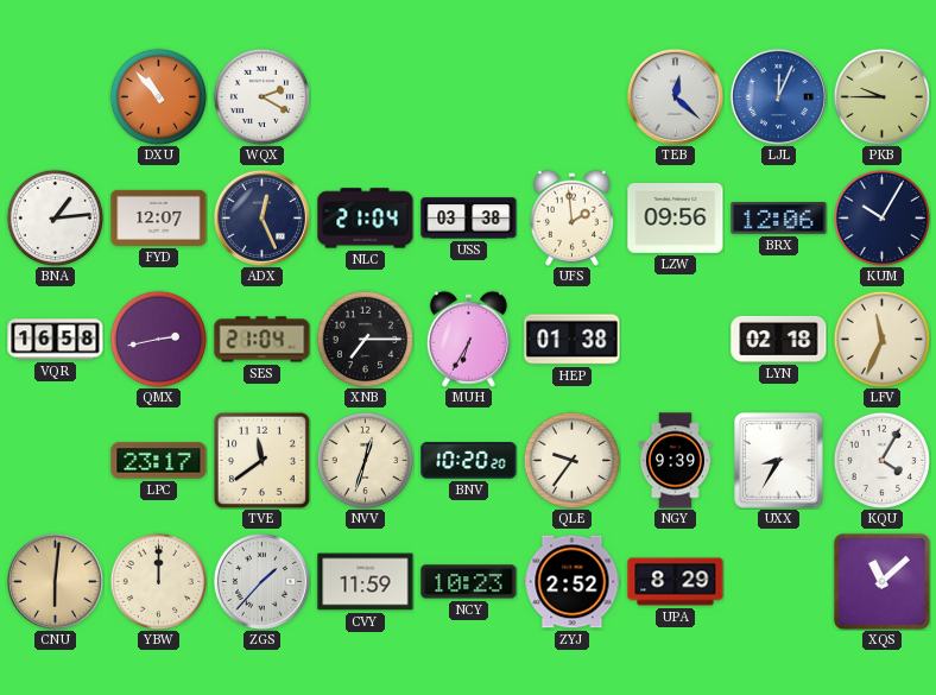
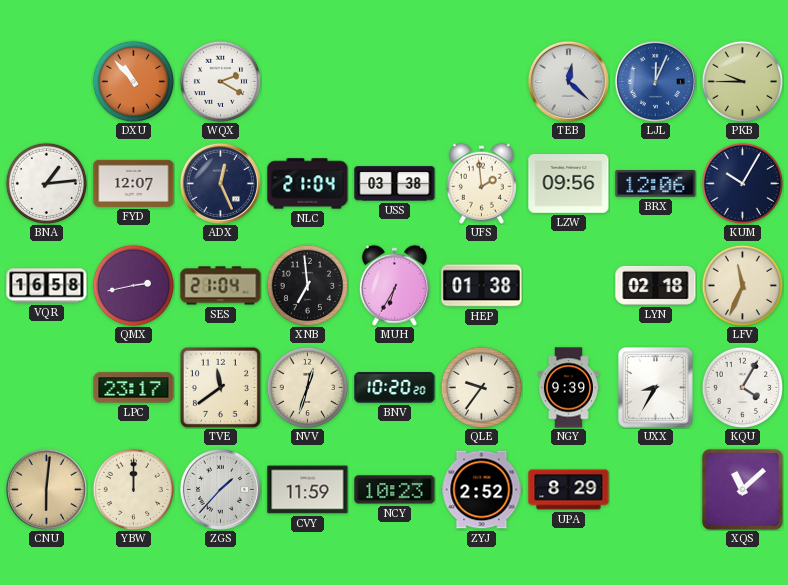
XNB: 7:15 -> 6:59 (307, 285)
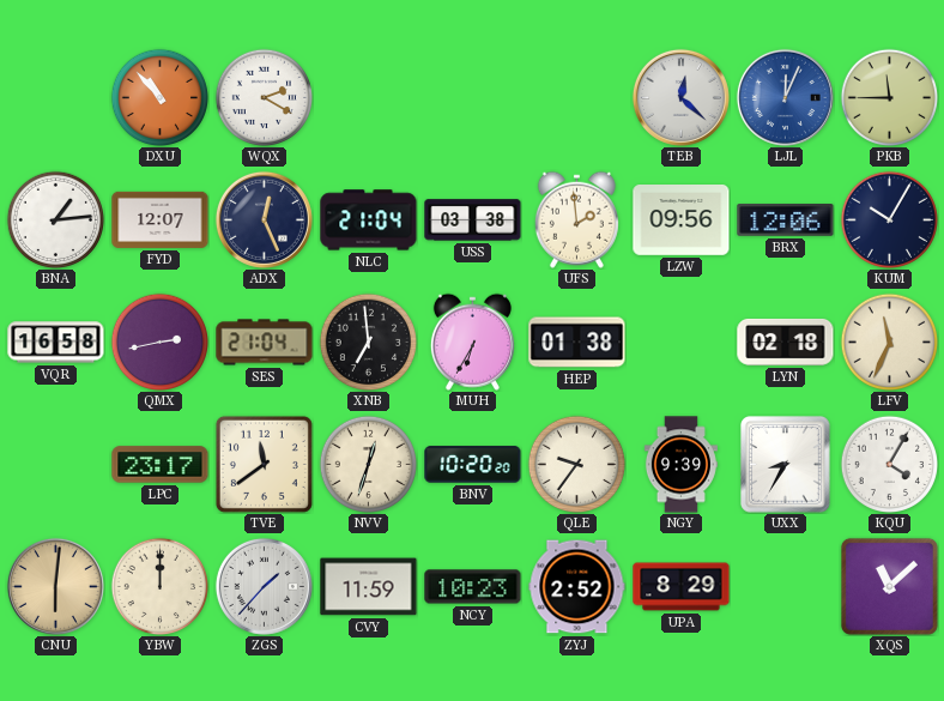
PKB: 9:45 -> 11:45 (889, 97)
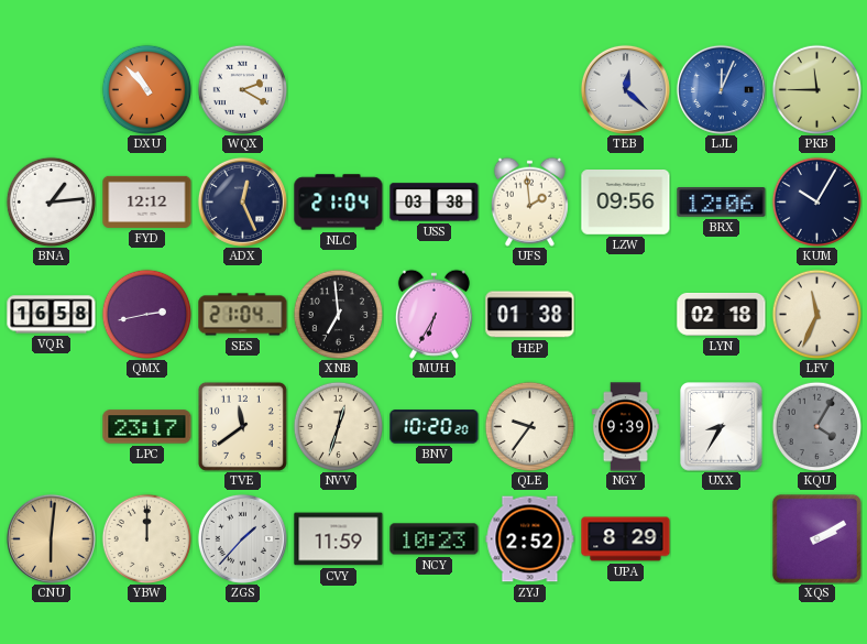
FYD: 12:07 -> 12:12 (147, 201)
KQU dial: white -> grey (816, 426)
XQS: 11:08 -> 2:10 (816, 538)
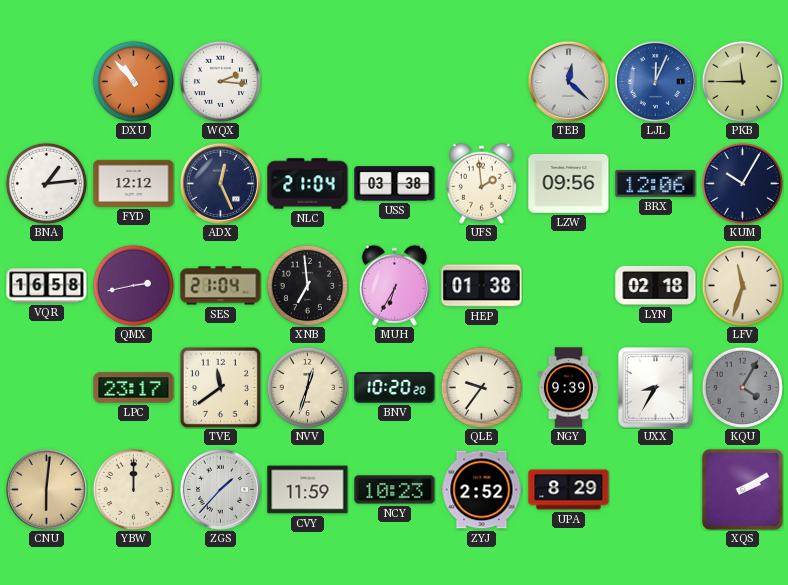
WQX: 2:20 -> 2:16 (220, 81)
LFV: 11:34 -> 11:33 (742, 285)
